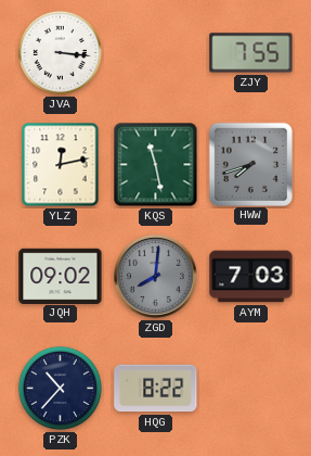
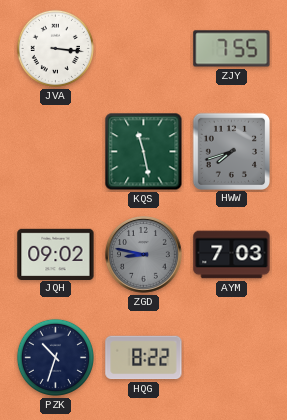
YLZ: 12:13 -> none (61, 165)
ZGD: 8:01 -> 8:47 (144, 255)
PZK: 10:37 -> 10:33 (55, 357)
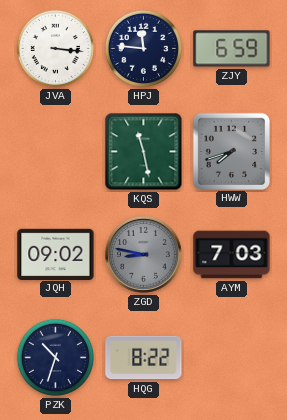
HPJ: none -> 11:46 (143, 48)
ZJY: 7:55 -> 6:59 (232, 49)
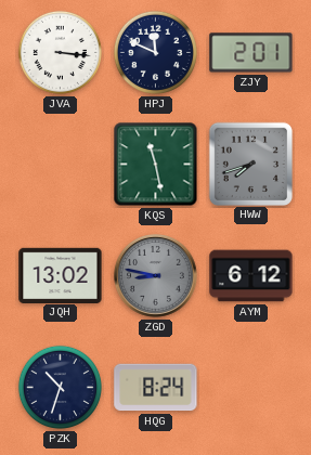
HPJ: 11:46 -> 11:49 (155, 52)
ZJY: 6:59 -> 2:01 (251, 53)
JQH: 09:02 -> 13:02 (61, 275)
AYM: 7:03 -> 6:12 (251, 276)
HQG: 8:22 -> 8:24 (156, 388)
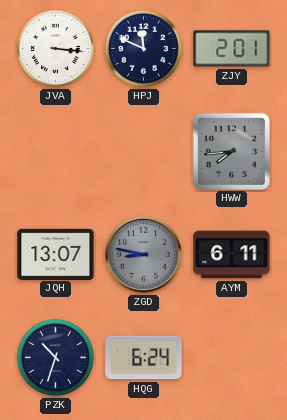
KQS: 11:28 -> none (156, 165)
HWW: 7:42 -> 7:44 (231, 151)
JQH: 13:02 -> 13:07 (56, 254)
AYM: 6:12 -> 6:11 (232, 255)
HQG: 8:24 -> 6:24 (144, 358)
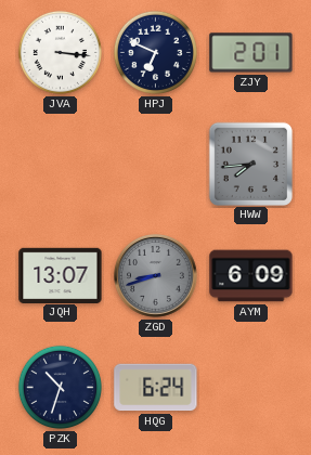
HPJ: 11:49 -> 6:49 (155, 52)
ZGD: 8:47 -> 8:42 (156, 276)
AYM: 6:11 -> 6:09 (251, 276)
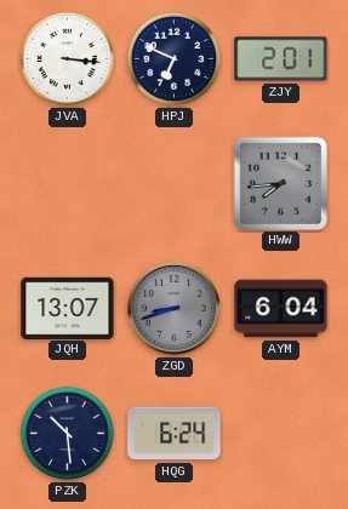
AYM: 6:09 -> 6:04 (281, 309)
PZK: 10:33 -> 10:29 (67, 433)
